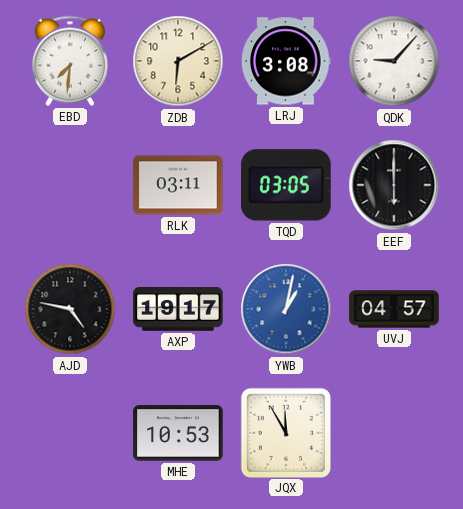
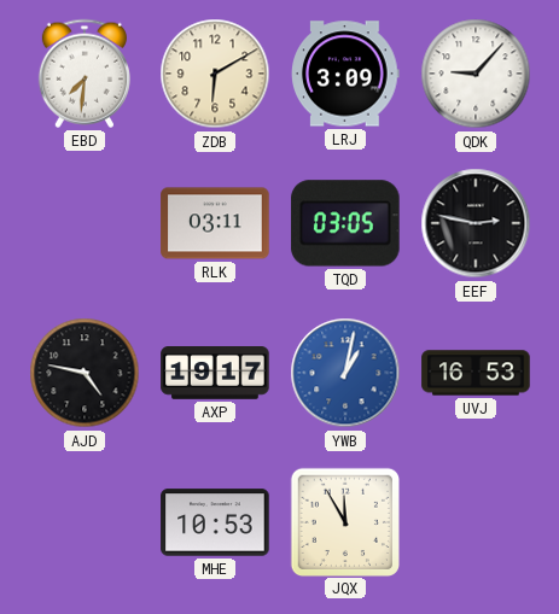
LRJ: 3:08 -> 3:09 (345, 74)
EEF: 6:00 -> 2:47 (476, 223)
UVJ: 04:57 -> 16:53 (476, 373)
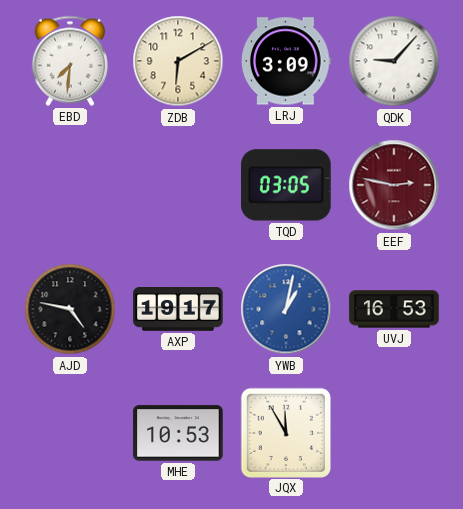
RLK: 03:11 -> none (215, 223)
EEF dial: black -> burgundy (394, 185)
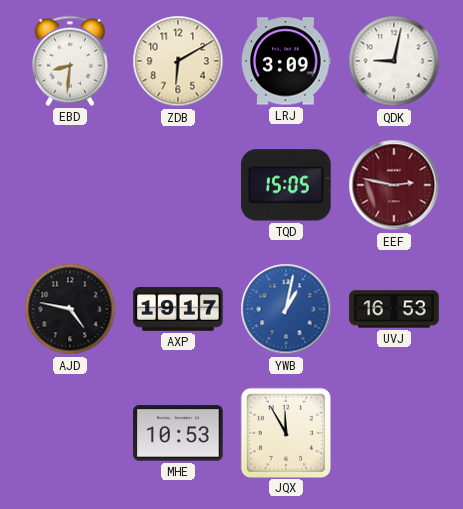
EBD: 7:31 -> 8:31 (70, 61)
QDK: 9:07 -> 9:02 (394, 61)
TQD: 03:05 -> 15:05 (286, 185)
